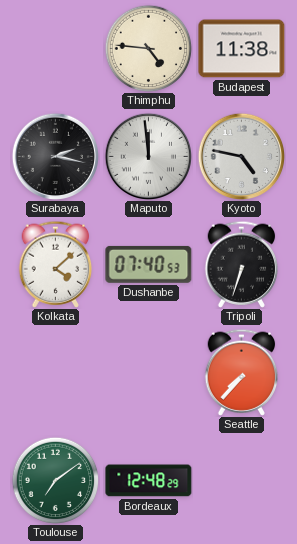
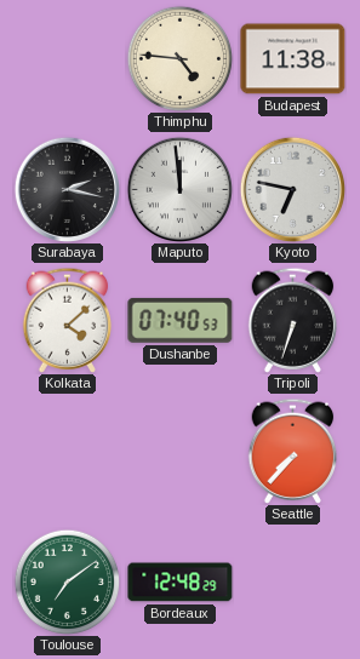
Kyoto: 4:47 -> 6:47 (292, 189)
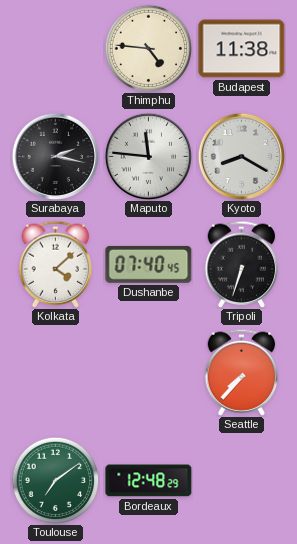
Maputo: 11:59 -> 11:46 (148, 156)
Kyoto: 6:47 -> 8:20 (241, 156)
Dushanbe: 07:40:53 -> 07:40:45 (149, 264)
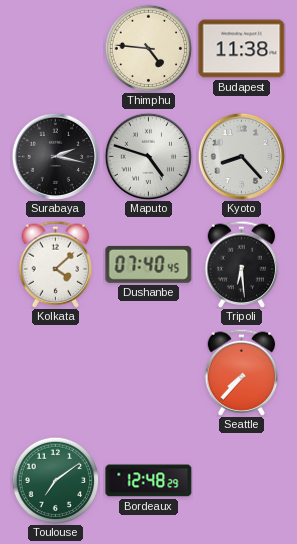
Maputo: 11:46 -> 4:48 (148, 156)
Kyoto: 8:20 -> 8:23 (241, 156)
Tripoli: 6:33 -> 6:29 (242, 264)
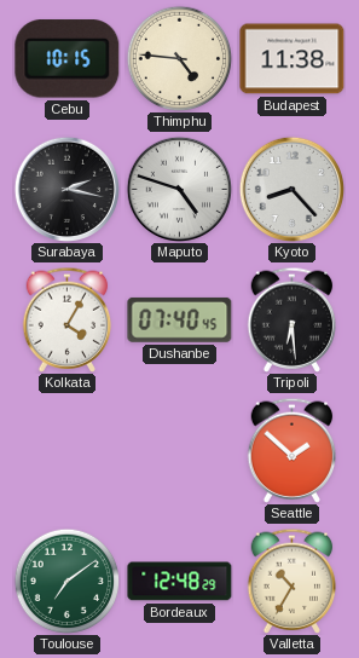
Cebu: none -> 10:15 (68, 59)
Kolkata: 4:08 -> 4:05 (68, 319)
Seattle: 7:37 -> 1:52 (293, 450)
Valletta: none -> 10:35 (293, 581)
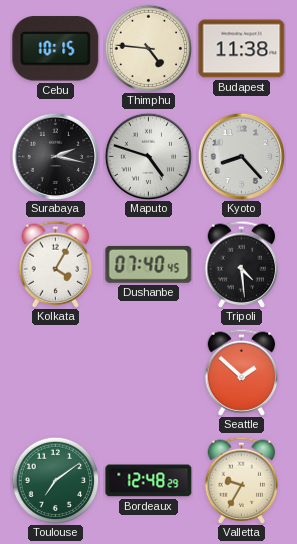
Tripoli: 6:29 -> 4:29 (242, 264)
Valletta: 10:35 -> 9:35 (242, 480)
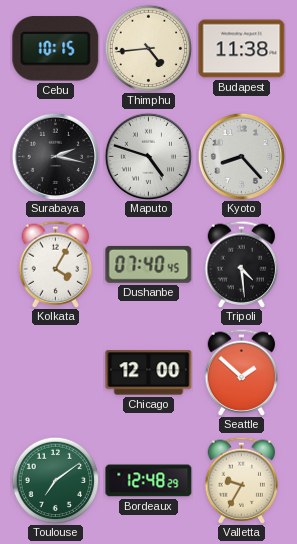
Thimphu: 4:46 -> 4:44 (148, 48)
Chicago: none -> 12:00 (149, 373)
